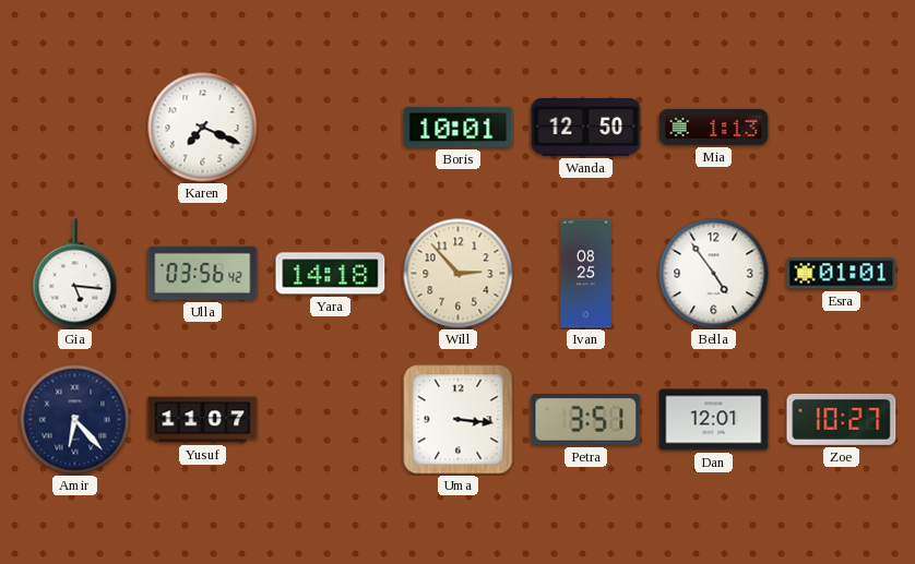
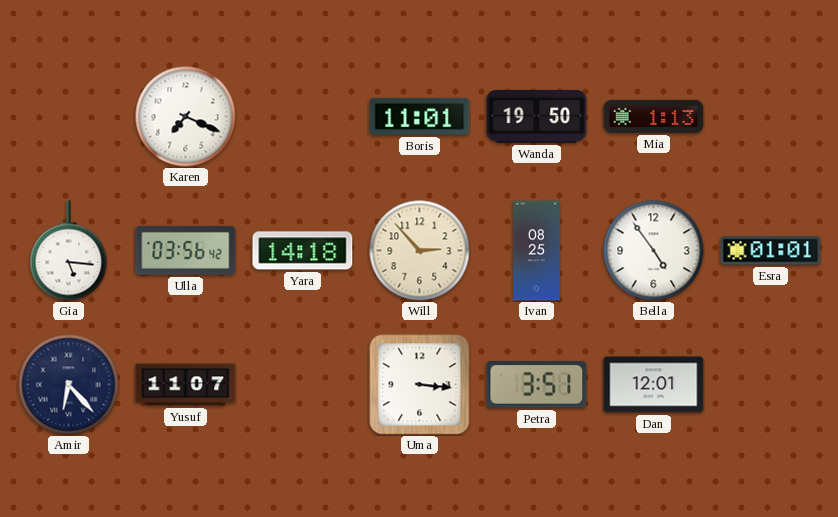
Boris: 10:01 -> 11:01 (420, 116)
Wanda: 12:50 -> 19:50 (537, 116)
Zoe: 10:27 -> none (842, 419)
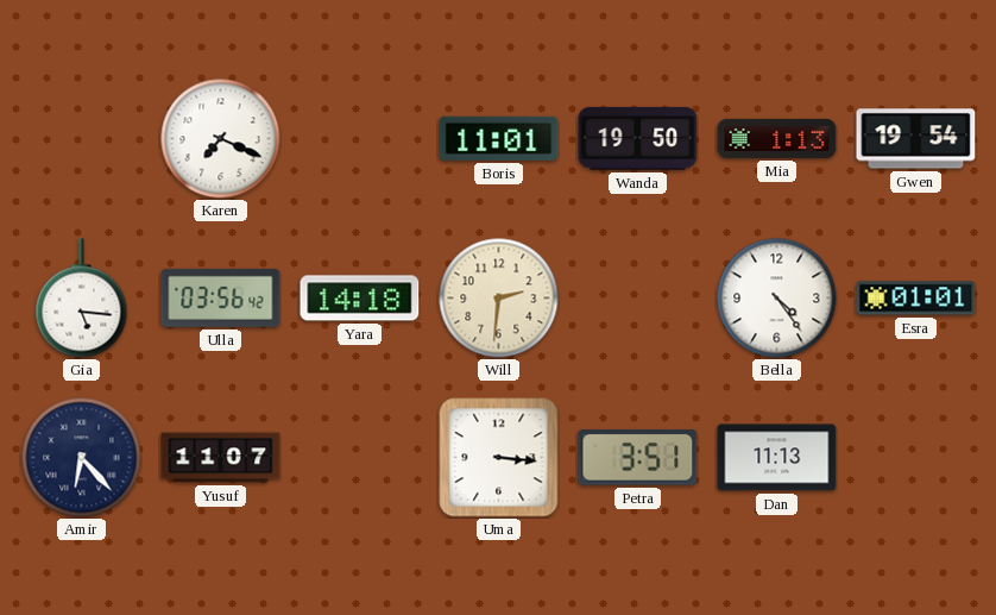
Gwen: none -> 19:54 (916, 139)
Will: 2:53 -> 2:31 (499, 299)
Ivan: 08:25 -> none (537, 251)
Bella: 4:54 -> 4:24 (777, 299)
Dan: 12:01 -> 11:13 (777, 458)
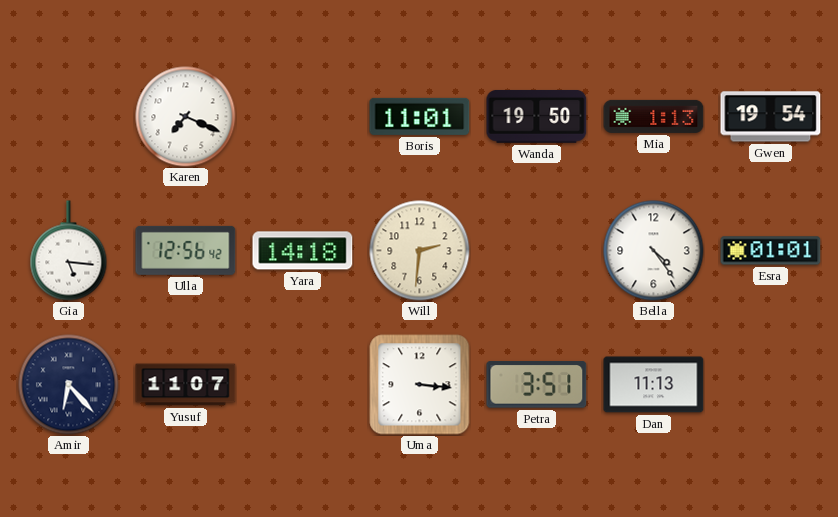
Ulla: 03:56 -> 12:56 (186, 250)
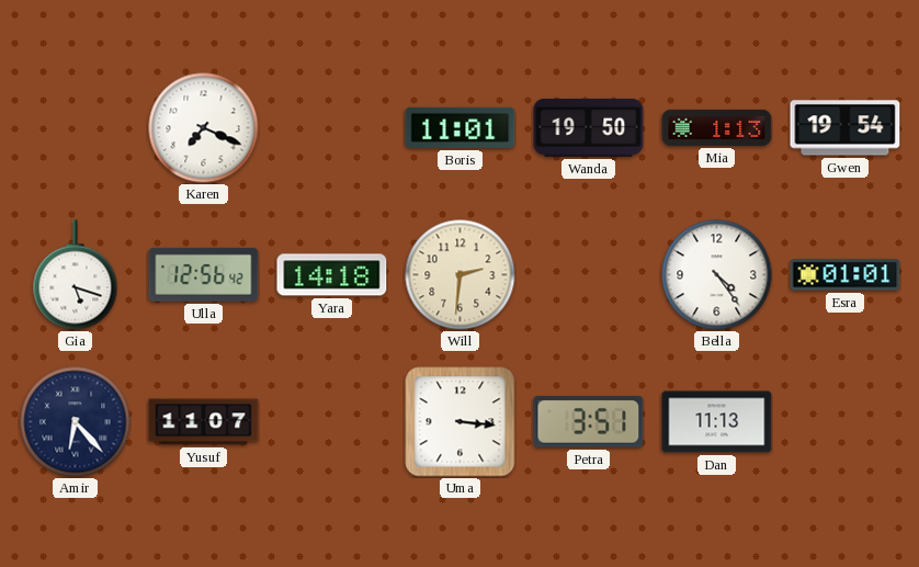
Gia: 5:16 -> 5:18 (76, 275)
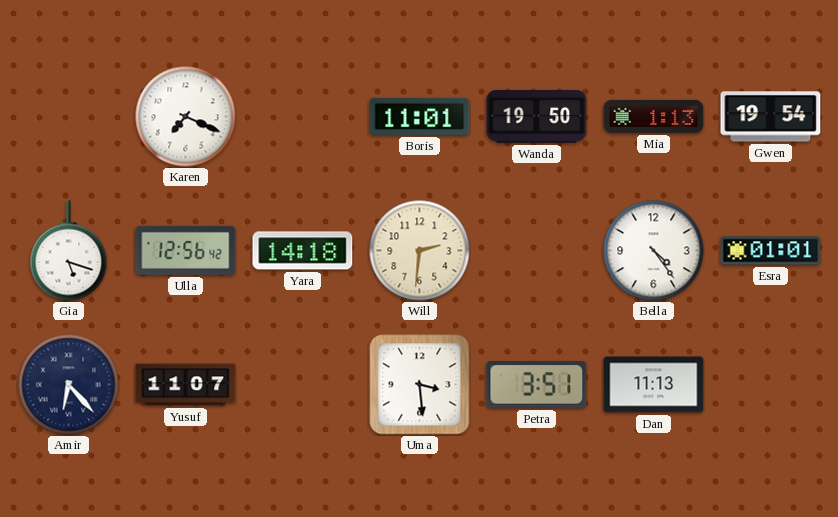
Uma: 3:16 -> 3:29 (420, 385)
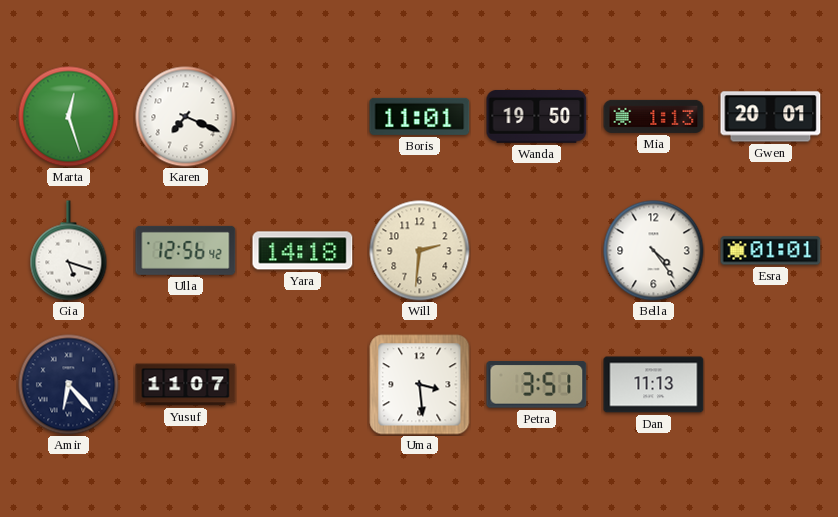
Marta: none -> 12:27 (69, 117)
Gwen: 19:54 -> 20:01 (771, 117)
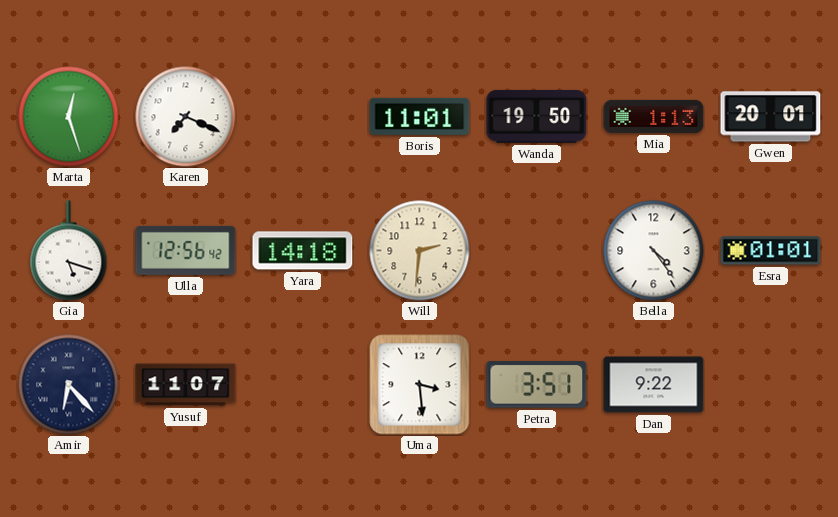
Dan: 11:13 -> 9:22 (654, 385)
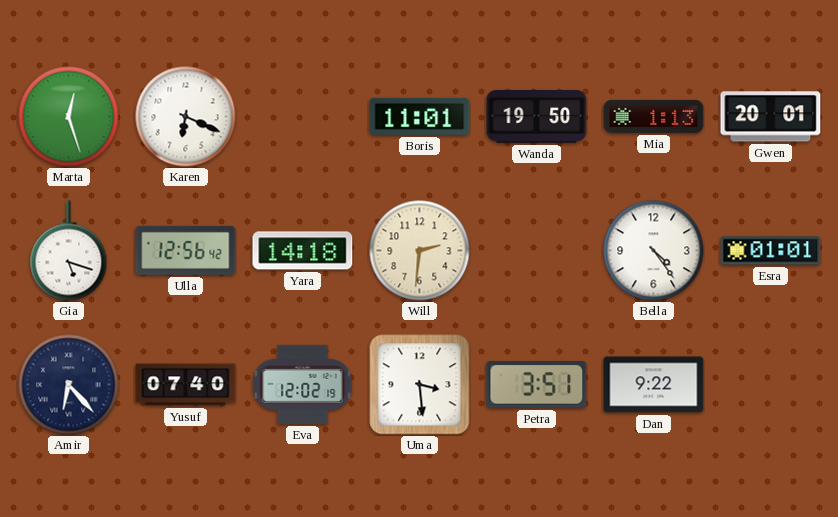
Karen: 7:19 -> 6:19 (186, 117)
Yusuf: 11:07 -> 07:40 (186, 385)
Eva: none -> 12:02 (303, 384)
